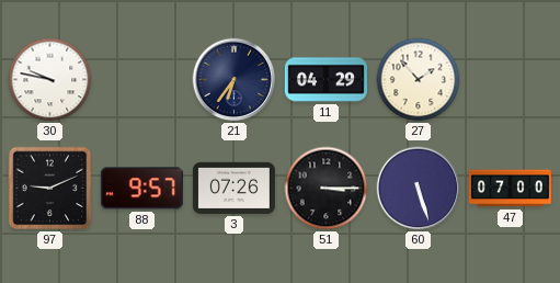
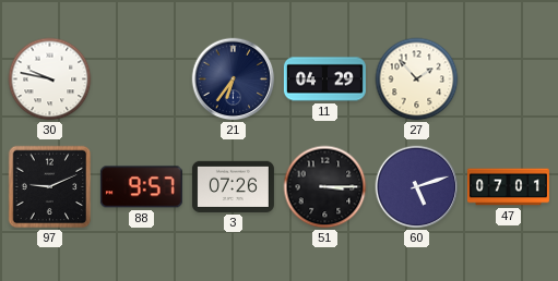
60: 5:27 -> 5:12 (417, 187)
47: 07:00 -> 07:01 (508, 187)
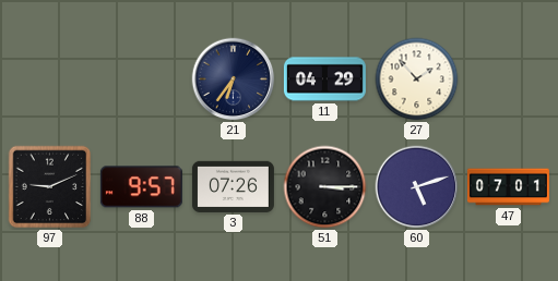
30: 9:47 -> none (50, 80)
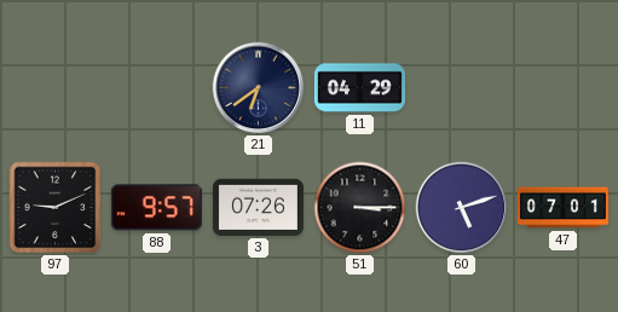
21: 6:36 -> 6:39 (259, 88)
27: 1:53 -> none (417, 80)
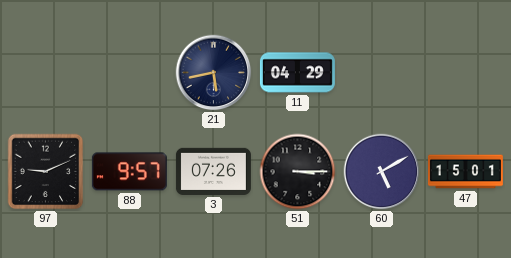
21: 6:39 -> 5:43 (214, 73)
60: 5:12 -> 5:10 (382, 172)
47: 07:01 -> 15:01 (465, 172)
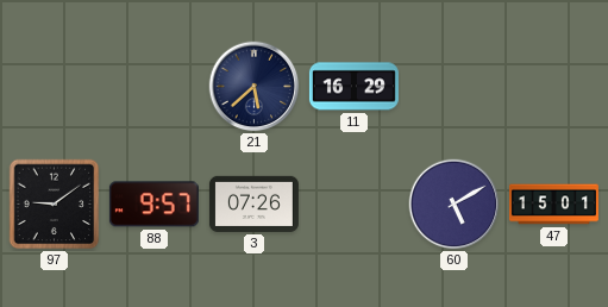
21: 5:43 -> 5:38 (255, 87)
11: 04:29 -> 16:29 (353, 87)
97: 9:11 -> 9:09 (55, 205)
51: 3:15 -> none (298, 172)
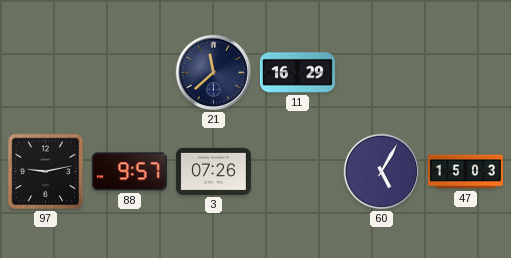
21: 5:38 -> 11:38 (214, 73)
97: 9:09 -> 9:13 (46, 172)
60: 5:10 -> 5:05 (382, 172)
47: 15:01 -> 15:03 (465, 172)
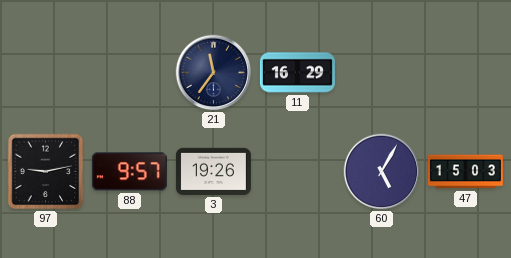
21: 11:38 -> 11:36 (214, 73)
3: 07:26 -> 19:26 (213, 171)
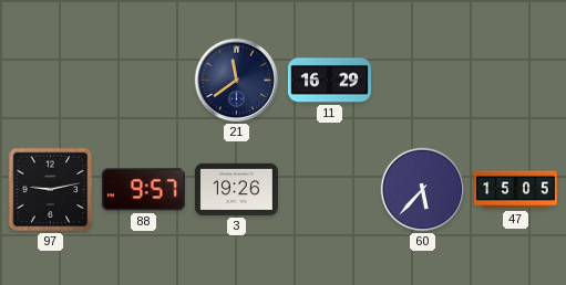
21: 11:36 -> 11:39 (237, 81)
60: 5:05 -> 5:37 (423, 190)
47: 15:03 -> 15:05 (515, 190)
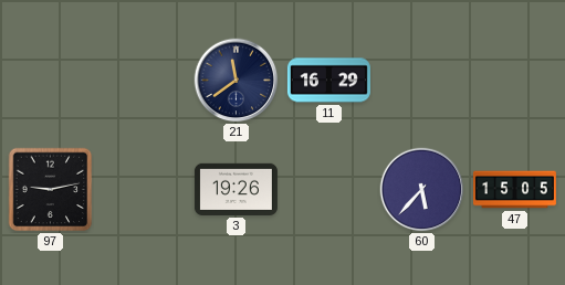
88: 9:57 -> none (143, 190)
